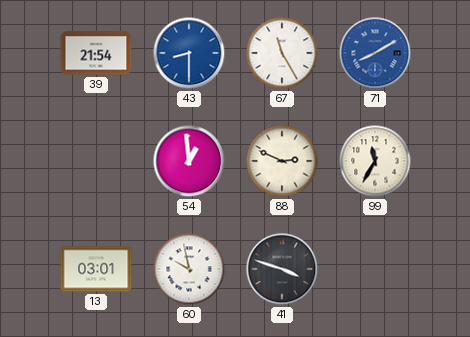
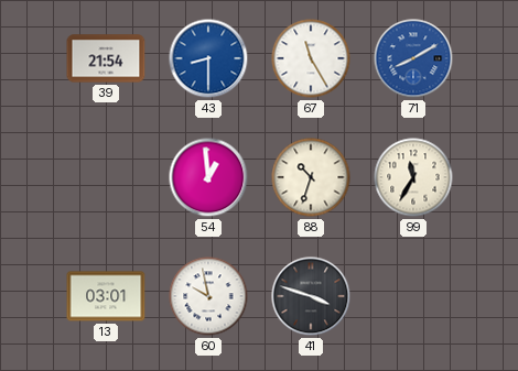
88: 2:49 -> 10:33 (311, 177)
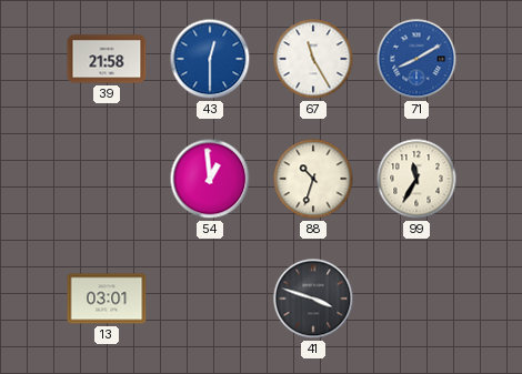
39: 21:54 -> 21:58 (107, 59)
43: 8:30 -> 12:30 (210, 59)
60: 9:58 -> none (208, 296)
